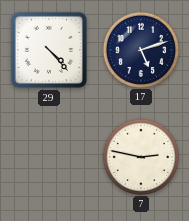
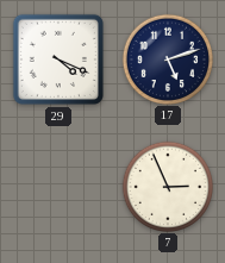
29: 4:23 -> 4:19 (58, 60)
7: 2:47 -> 2:56 (167, 186)
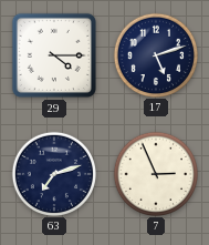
29: 4:19 -> 4:15 (54, 55)
63: none -> 7:12 (53, 173)
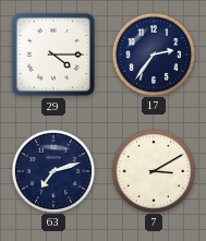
17: 5:12 -> 2:36 (153, 53)
7: 2:56 -> 3:10 (153, 170)
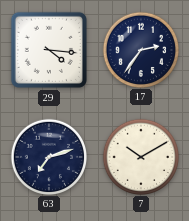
29: 4:15 -> 4:16 (49, 50)
7: 3:10 -> 10:10 (140, 156)
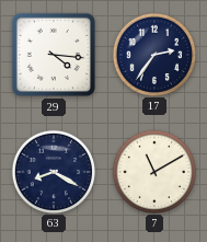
63: 7:12 -> 8:20 (53, 171)
7: 10:10 -> 11:10 (153, 171)
